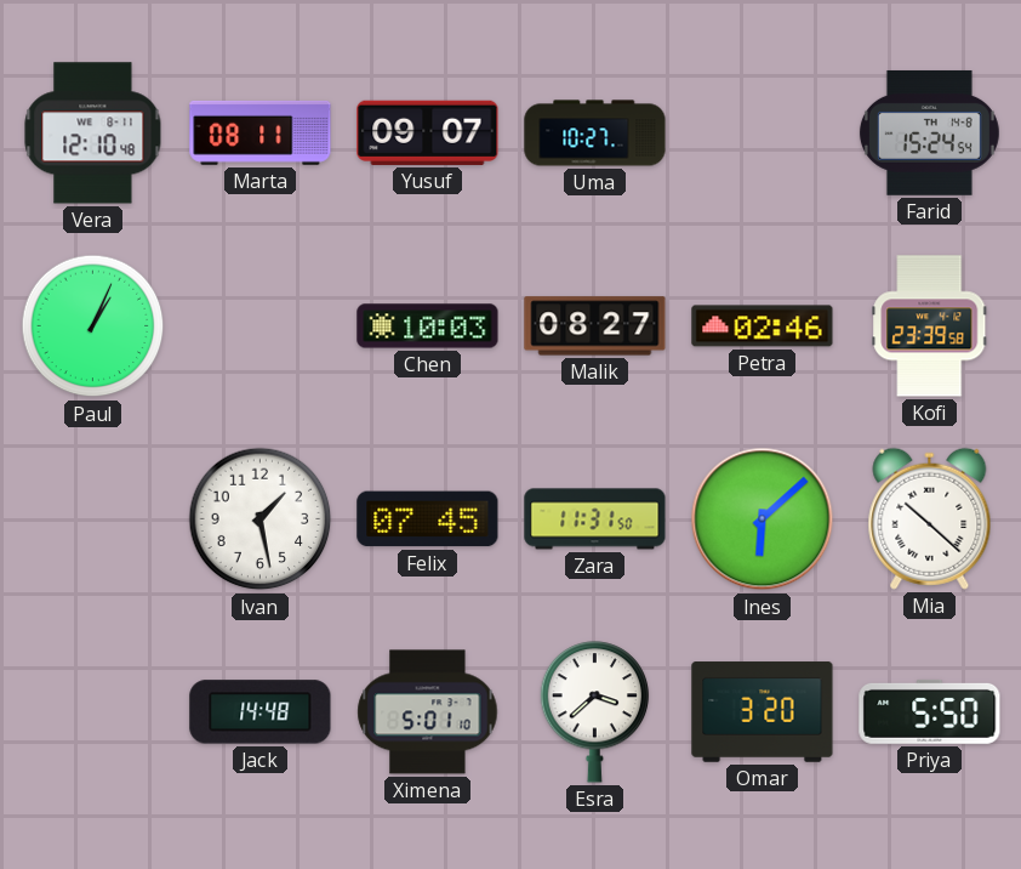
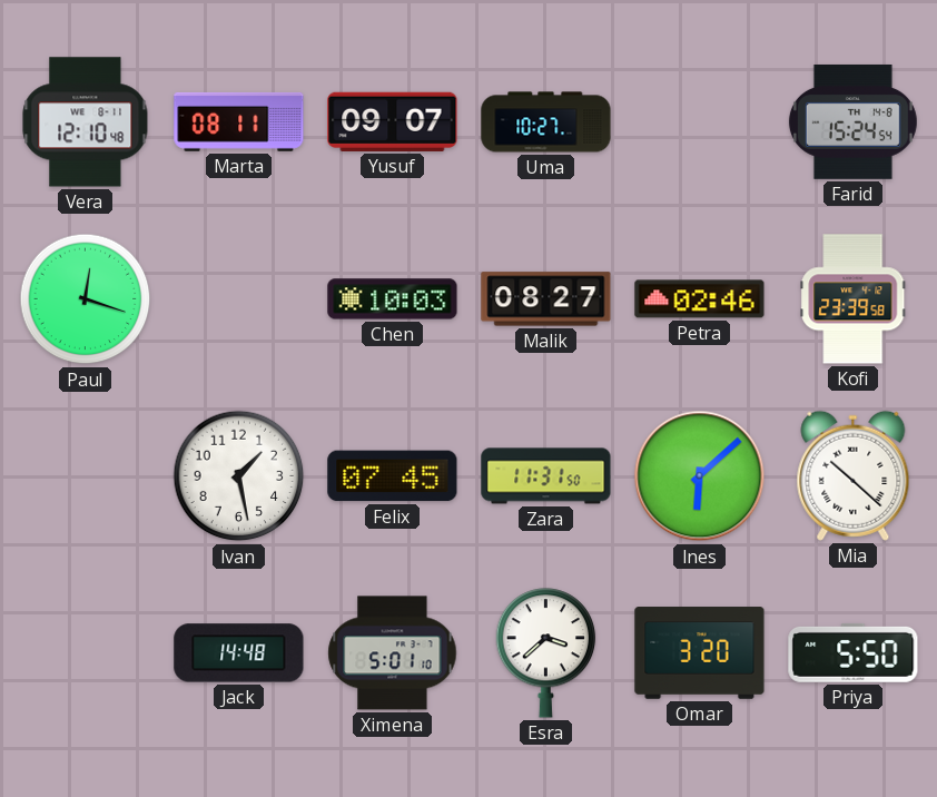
Paul: 1:04 -> 12:18 (86, 299)
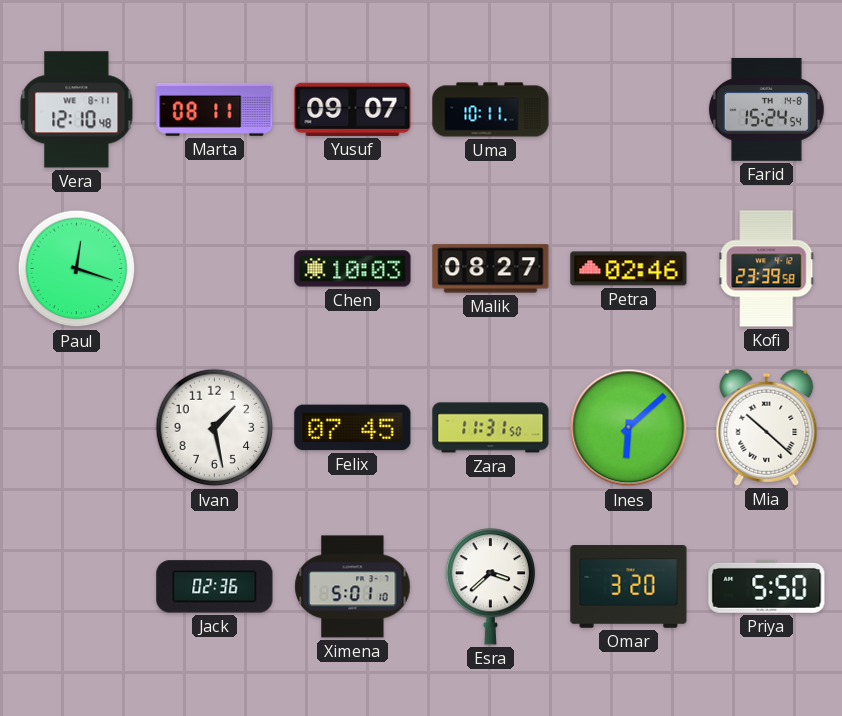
Uma: 10:27 -> 10:11 (491, 110)
Jack: 14:48 -> 02:36 (215, 587)
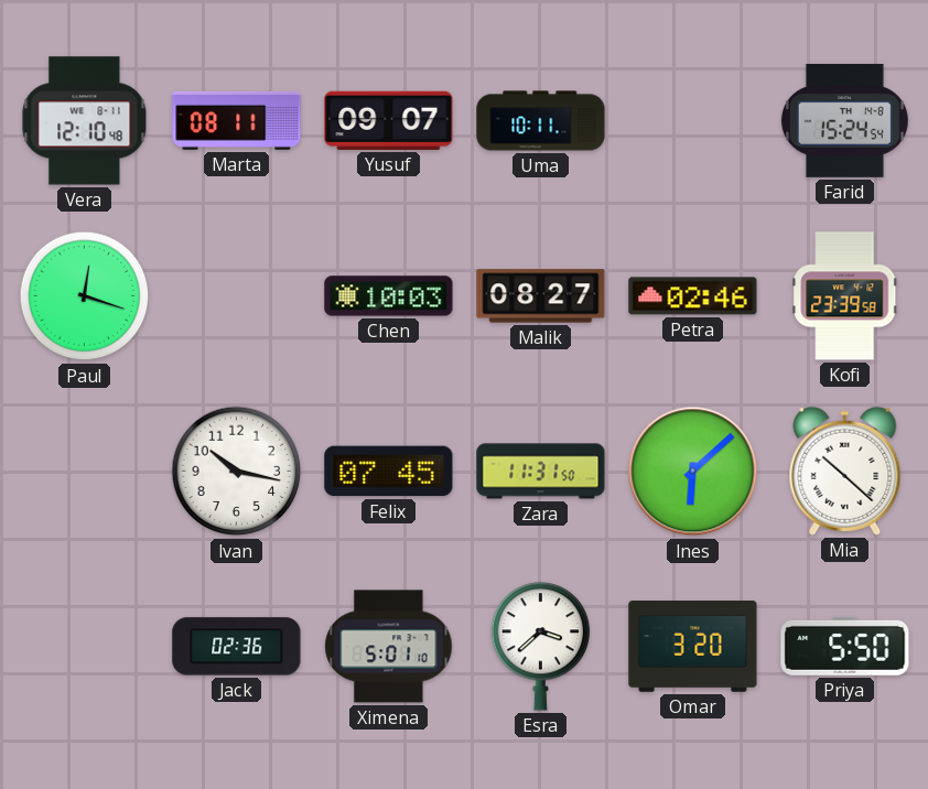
Ivan: 1:28 -> 10:17 (237, 472)
